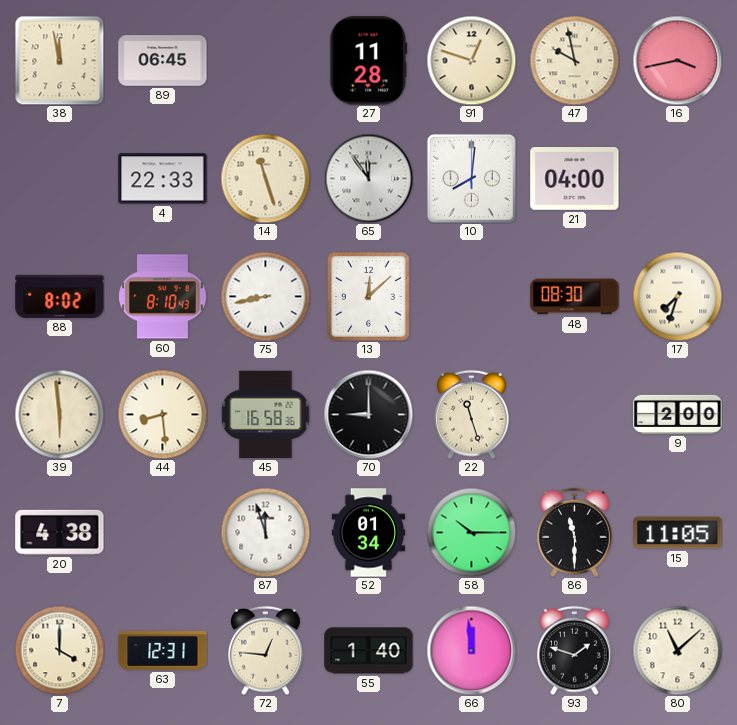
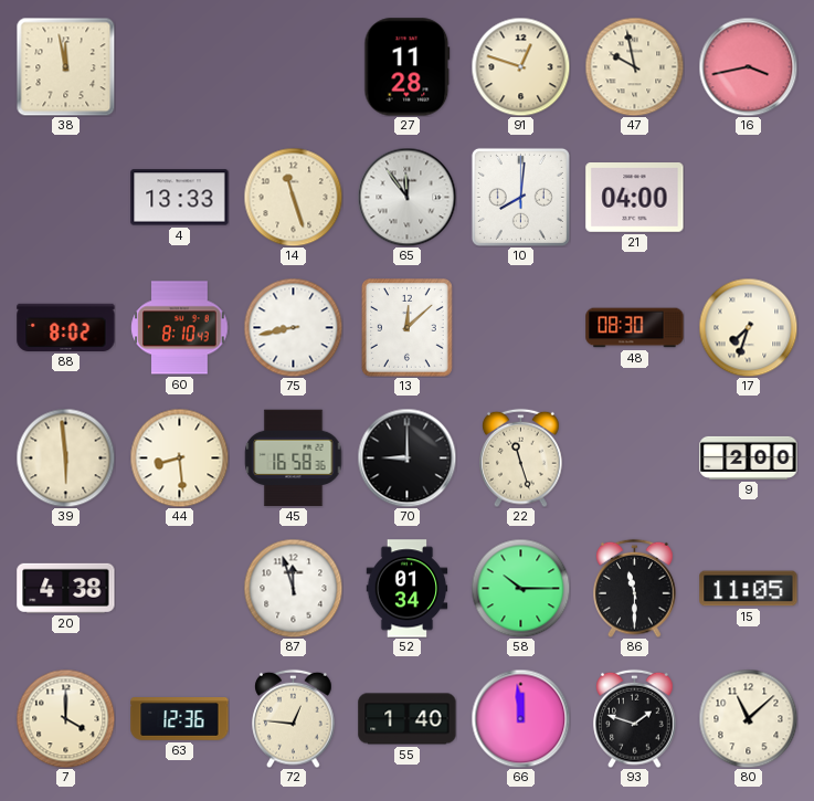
89: 06:45 -> none (163, 61)
4: 22:33 -> 13:33 (180, 198)
63: 12:31 -> 12:36 (180, 719)
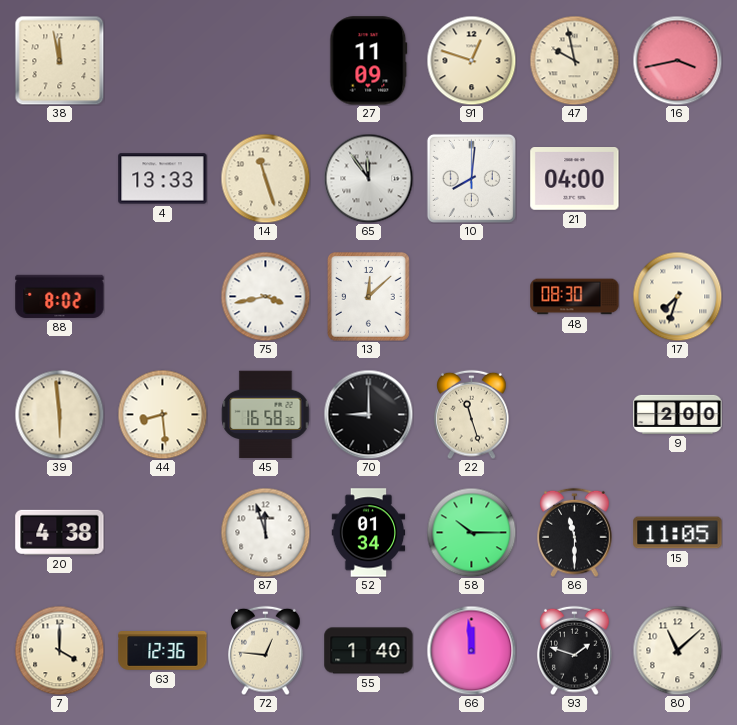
27: 11:28 -> 11:09 (369, 61)
60: 8:10 -> none (180, 328)
75: 8:43 -> 3:43 (265, 296)
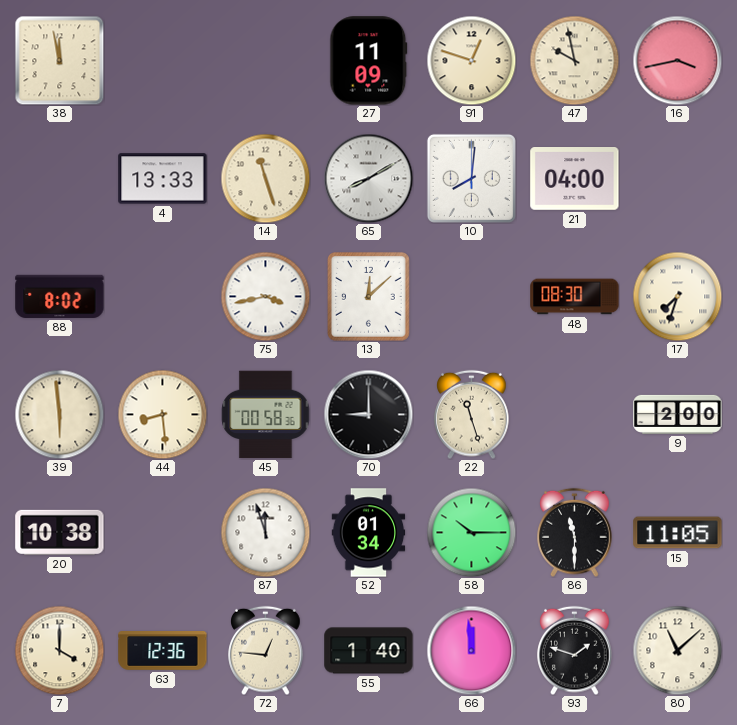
65: 11:54 -> 8:10 (368, 178)
45: 16:58 -> 00:58 (266, 415)
20: 4:38 -> 10:38 (60, 532)
